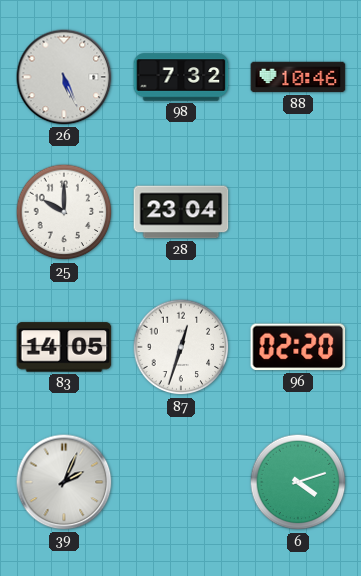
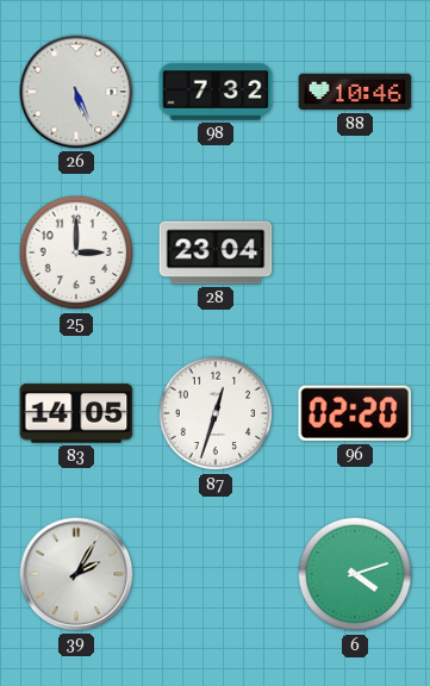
25: 10:00 -> 3:00 (76, 252)
39: 2:04 -> 2:05 (76, 574)
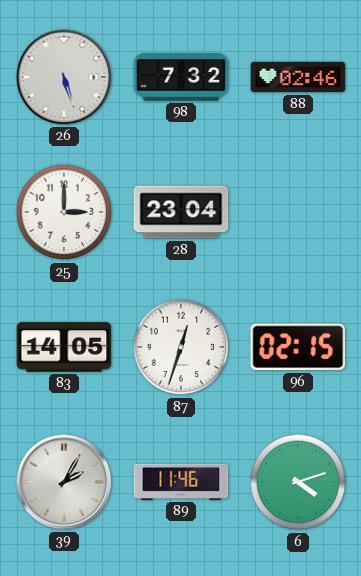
26: 5:26 -> 5:27 (64, 77)
88: 10:46 -> 02:46 (298, 77)
96: 02:20 -> 02:15 (298, 347)
89: none -> 11:46 (181, 482)
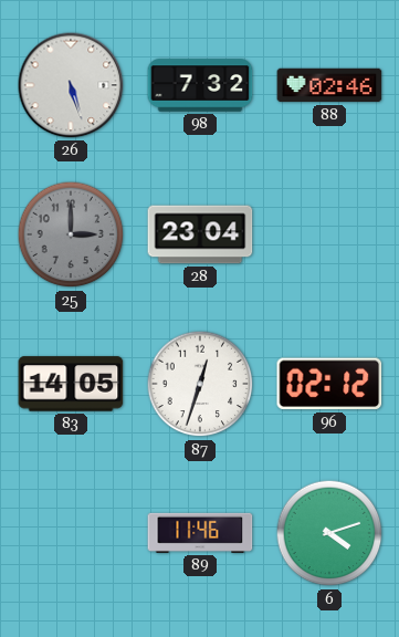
25 dial: white -> grey (71, 234)
96: 02:15 -> 02:12 (329, 384)
39: 2:05 -> none (64, 482)
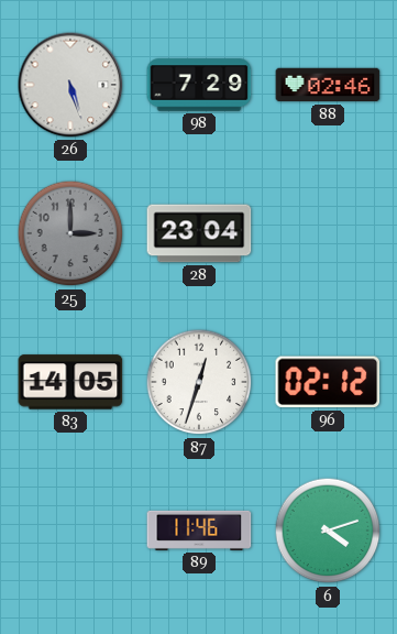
98: 7:32 -> 7:29 (199, 85)
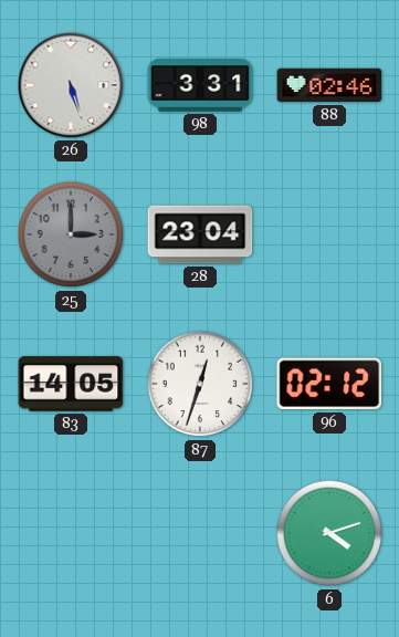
98: 7:29 -> 3:31 (200, 85)
89: 11:46 -> none (199, 531)
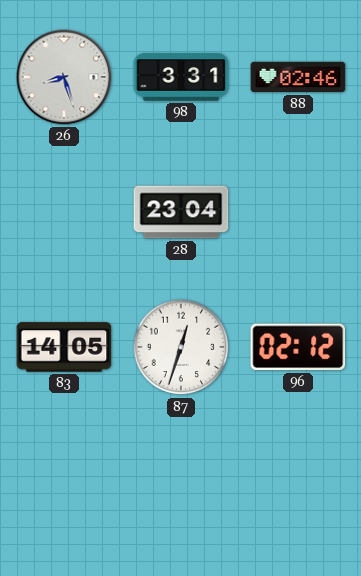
26: 5:27 -> 8:27 (64, 77)
25: 3:00 -> none (71, 234)
6: 4:12 -> none (329, 533)
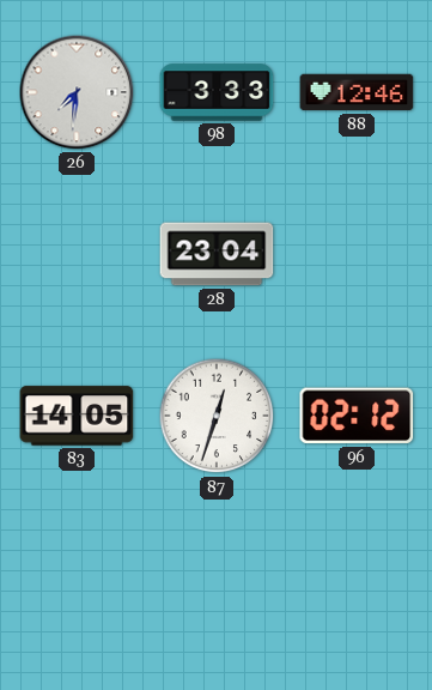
26: 8:27 -> 7:31 (77, 92)
98: 3:31 -> 3:33 (217, 92)
88: 02:46 -> 12:46 (357, 92)
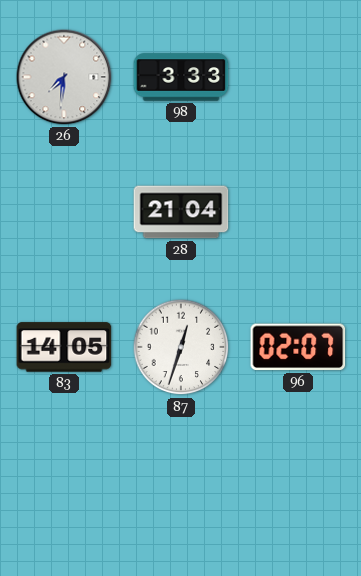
88: 12:46 -> none (357, 92)
28: 23:04 -> 21:04 (181, 212)
96: 02:12 -> 02:07 (298, 347)
